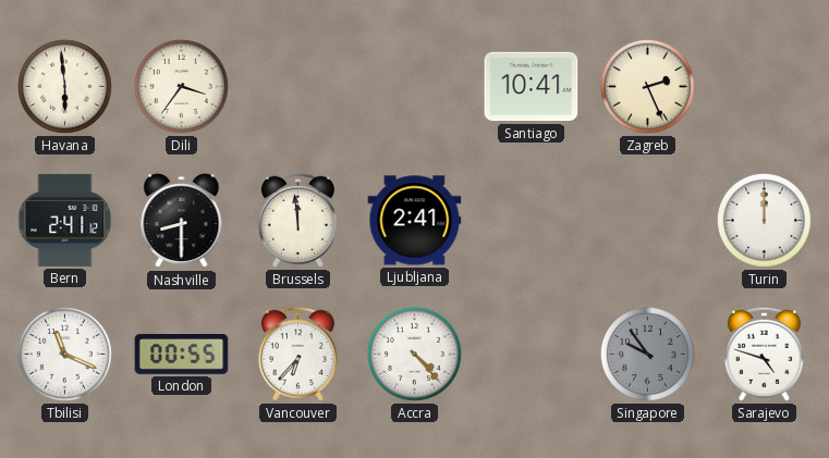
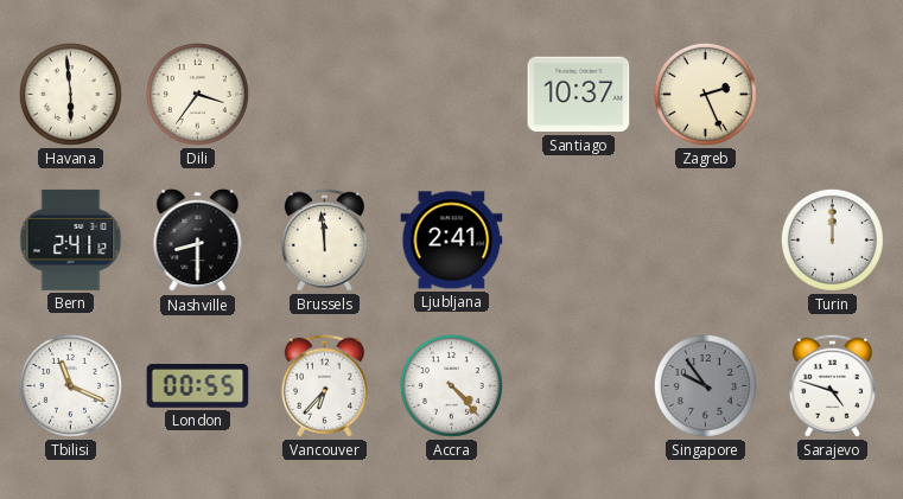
Santiago: 10:41 -> 10:37 (579, 95)
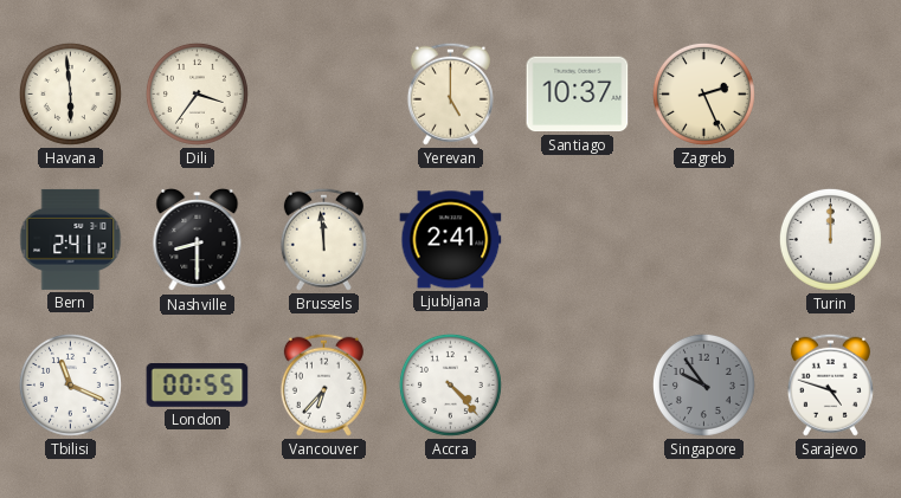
Yerevan: none -> 5:00 (450, 93)
